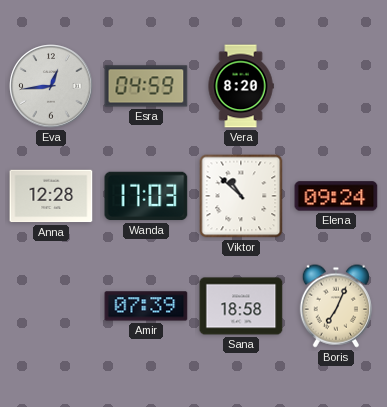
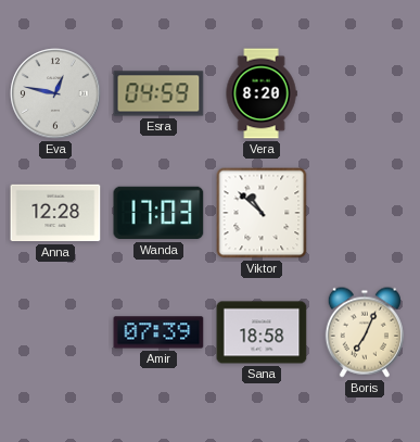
Eva: 12:44 -> 12:47 (55, 93)
Elena: 09:24 -> none (336, 196)
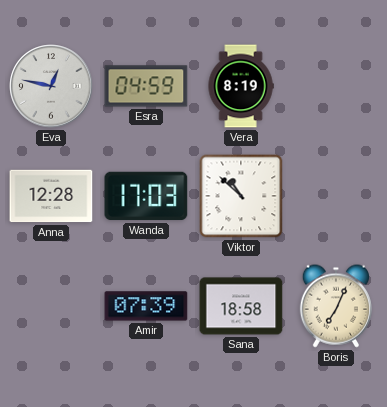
Vera: 8:20 -> 8:19 (241, 86)
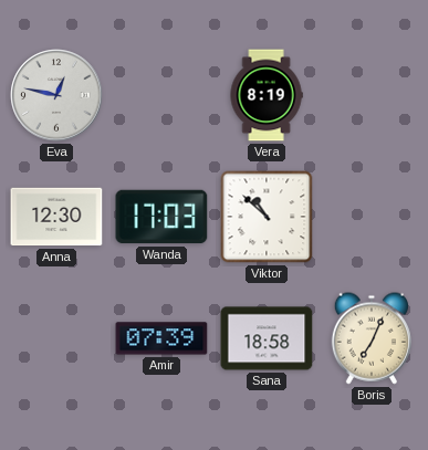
Esra: 04:59 -> none (146, 86)
Anna: 12:28 -> 12:30 (56, 217)
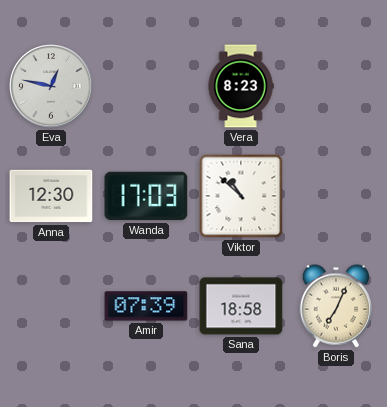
Vera: 8:19 -> 8:23 (241, 86)
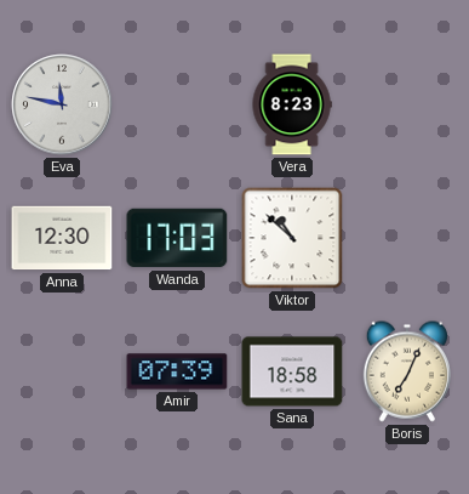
Eva: 12:47 -> 11:47 (62, 104)
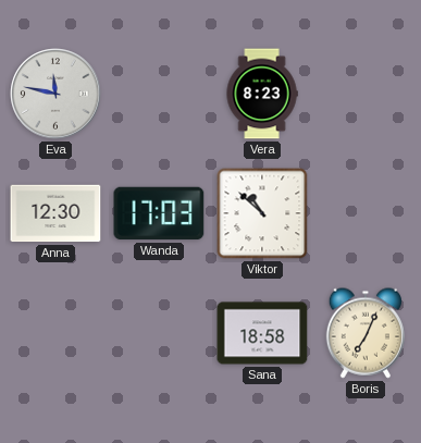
Amir: 07:39 -> none (177, 371)
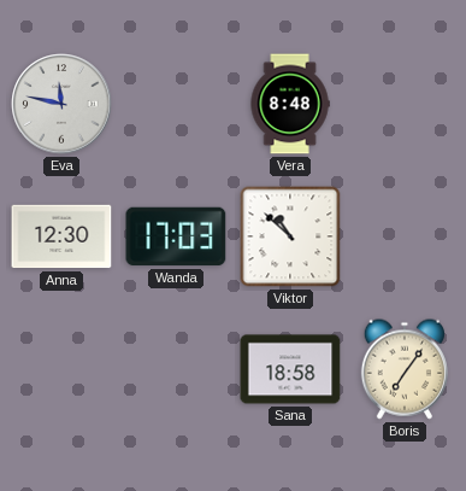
Vera: 8:23 -> 8:48 (290, 104)
Boris: 7:04 -> 7:06 (403, 369)
